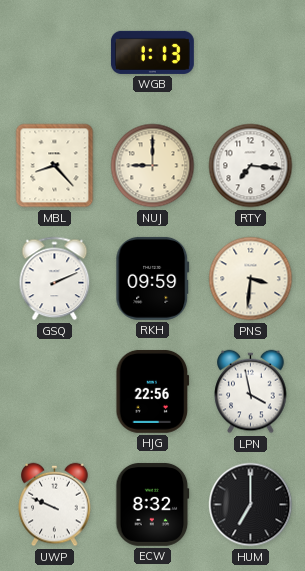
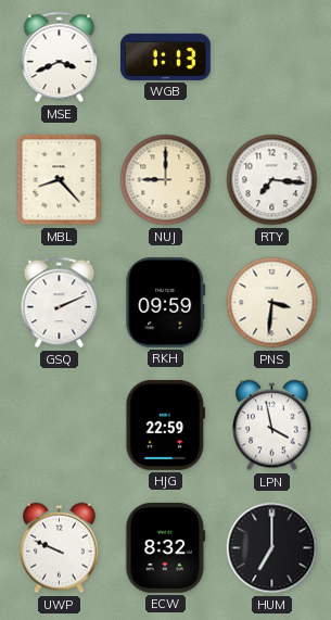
MSE: none -> 3:41 (60, 58)
HJG: 22:56 -> 22:59 (166, 425)
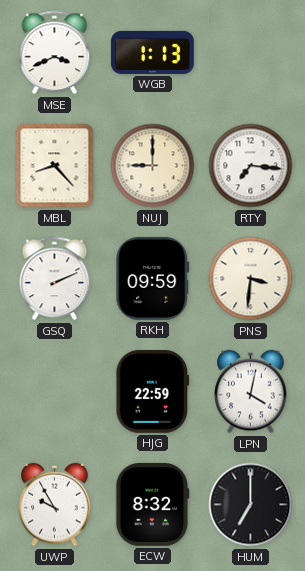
LPN: 3:58 -> 4:02 (251, 392)
UWP: 9:49 -> 9:55 (55, 505)
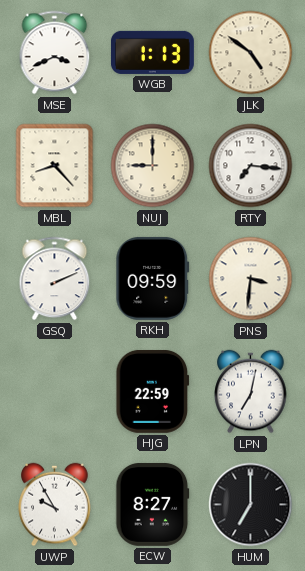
JLK: none -> 4:51 (251, 53)
LPN: 4:02 -> 7:02 (251, 392)
ECW: 8:32 -> 8:27 (153, 504)
